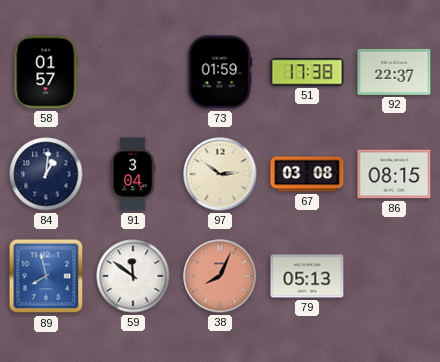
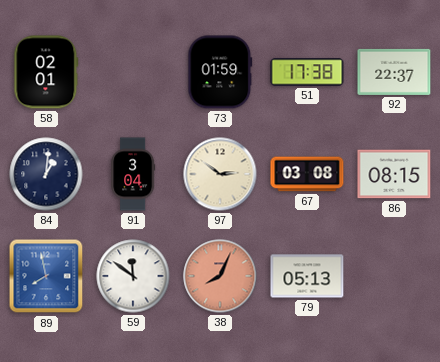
58: 01:57 -> 02:01 (46, 72)
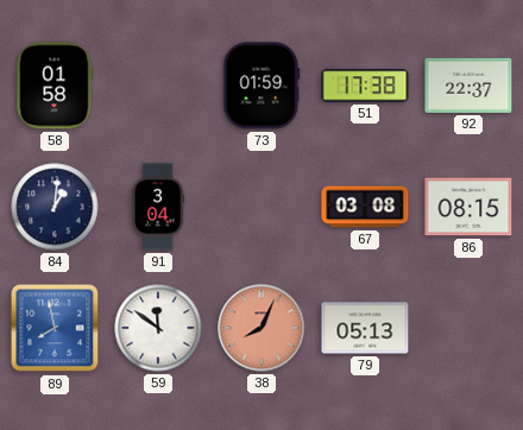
58: 02:01 -> 01:58 (55, 86)
97: 2:51 -> none (220, 174)
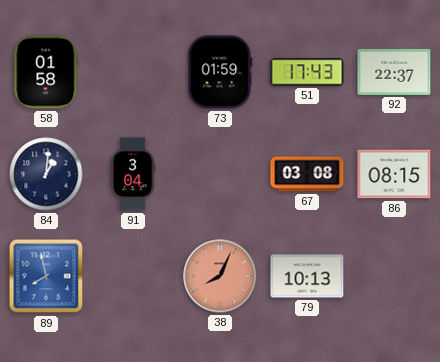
51: 17:38 -> 17:43 (307, 72)
59: 11:51 -> none (158, 328)
79: 05:13 -> 10:13 (307, 276)
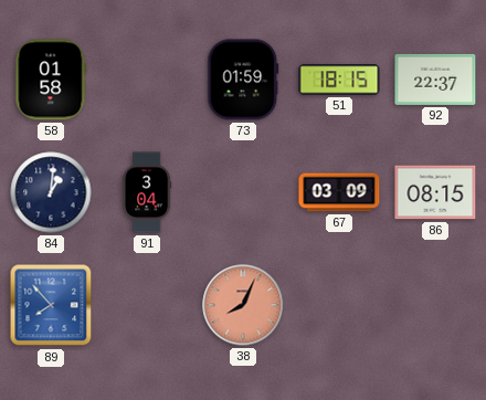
51: 17:43 -> 18:15 (339, 80)
67: 03:08 -> 03:09 (339, 192)
89: 7:58 -> 7:53 (51, 305)
79: 10:13 -> none (307, 276)
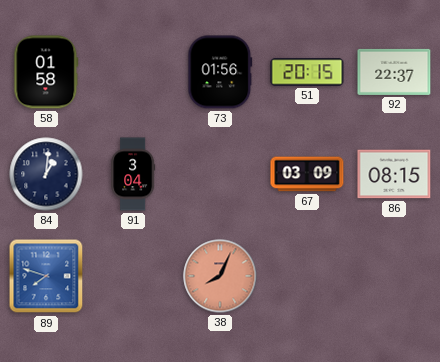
73: 01:59 -> 01:56 (220, 72)
51: 18:15 -> 20:15 (307, 72)
89: 7:53 -> 7:48 (46, 276)
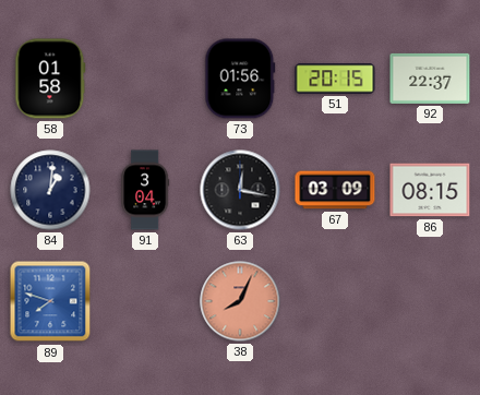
63: none -> 12:17 (240, 190)
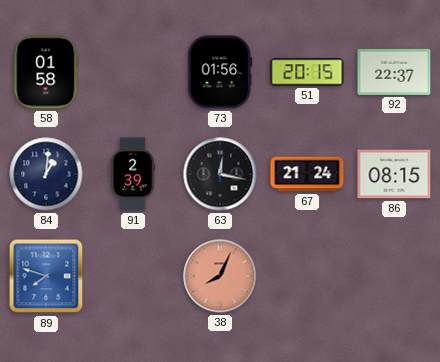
91: 3:04 -> 2:39 (133, 174)
67: 03:09 -> 21:24 (307, 174)
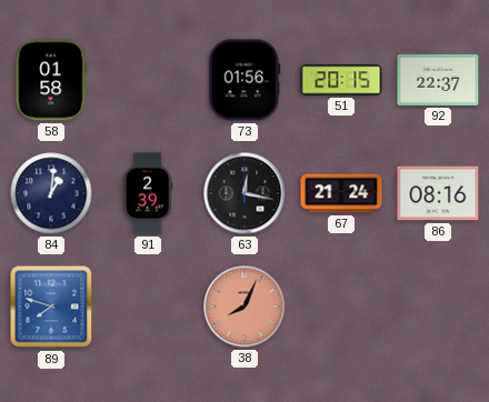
86: 08:15 -> 08:16 (438, 193)
